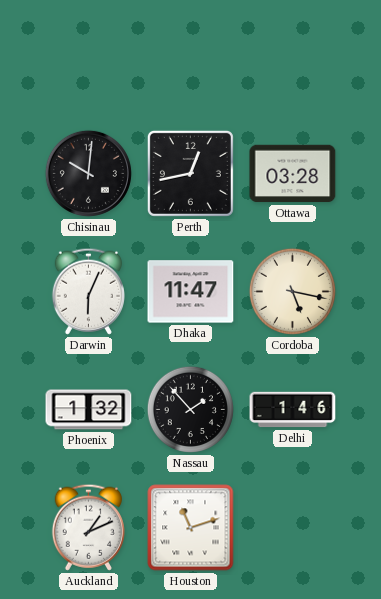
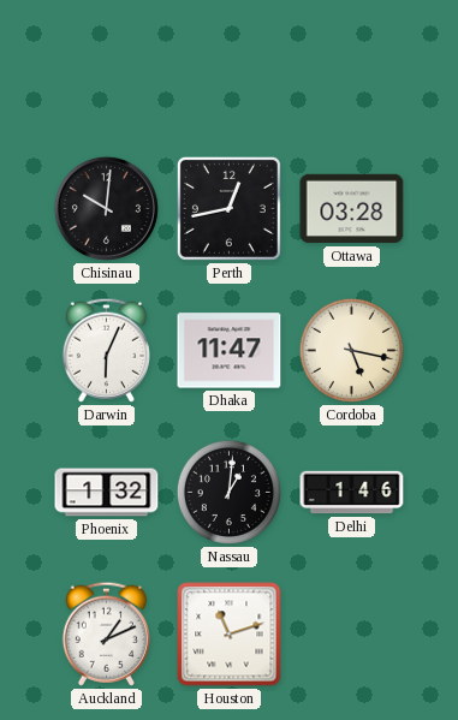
Nassau: 1:53 -> 1:01 (228, 492)
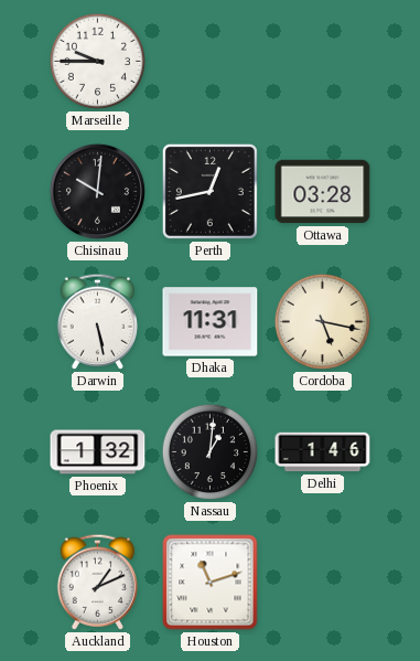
Marseille: none -> 9:45 (97, 61)
Darwin: 6:04 -> 5:28 (97, 321)
Dhaka: 11:47 -> 11:31 (211, 322)
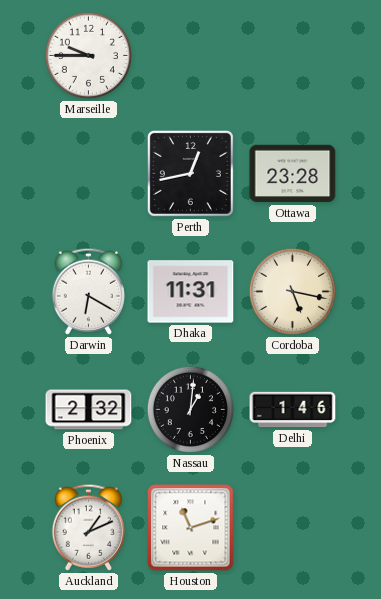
Chisinau: 10:01 -> none (97, 191)
Ottawa: 03:28 -> 23:28 (293, 174)
Darwin: 5:28 -> 6:20 (88, 291)
Phoenix: 1:32 -> 2:32 (89, 410)
